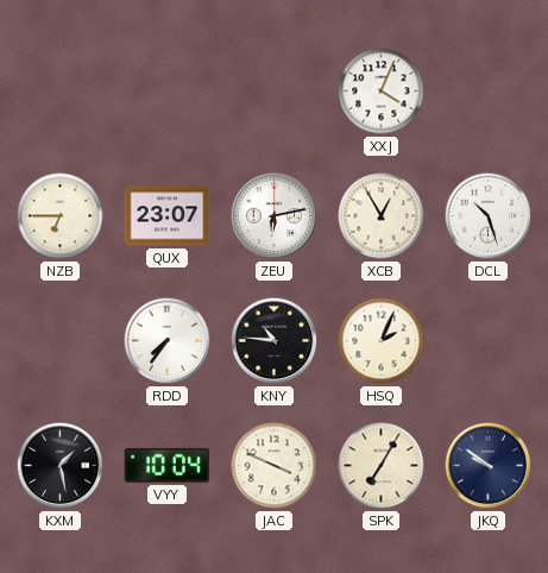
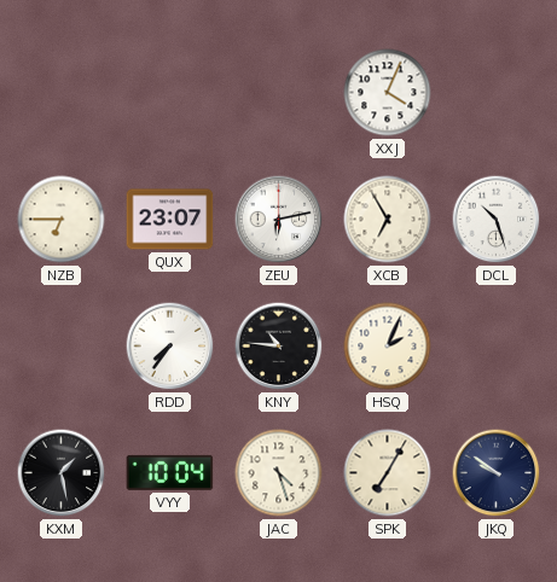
XCB: 12:55 -> 6:55 (388, 220)
JAC: 3:49 -> 4:27 (279, 473)
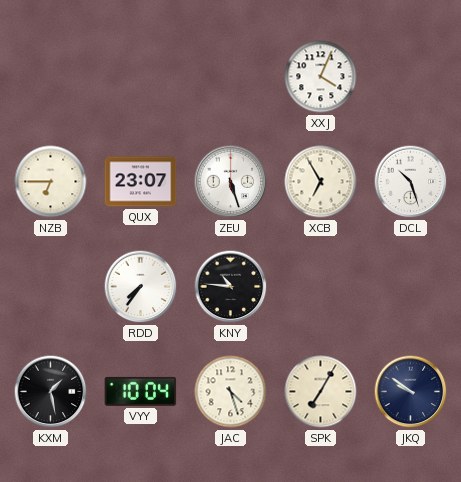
ZEU: 6:13 -> 5:27 (231, 182)
HSQ: 2:04 -> none (388, 347)
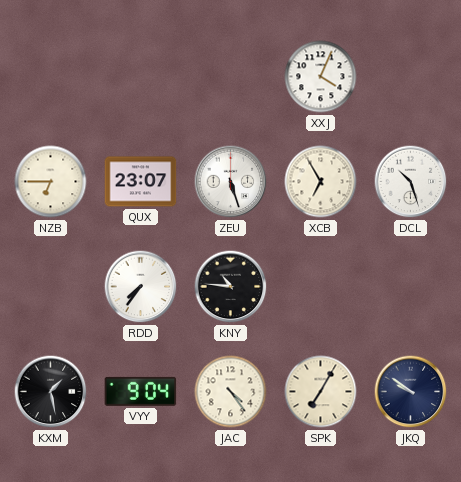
VYY: 10:04 -> 9:04 (141, 391)
JAC: 4:27 -> 4:24 (231, 392)
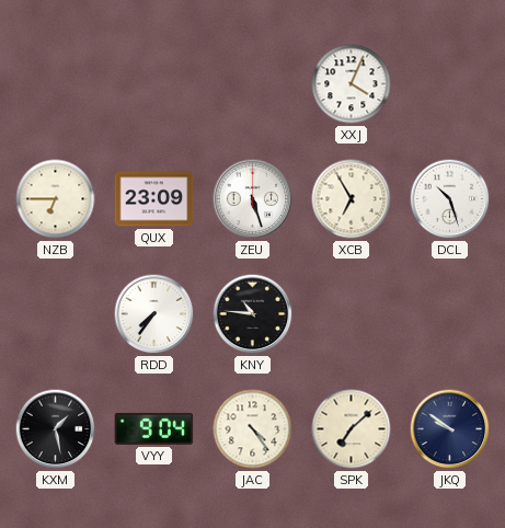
QUX: 23:07 -> 23:09 (154, 199)
SPK: 7:05 -> 7:08 (352, 429)
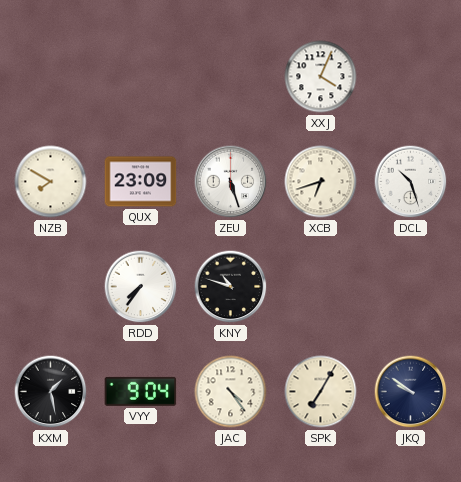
NZB: 6:45 -> 7:50 (51, 182)
XCB: 6:55 -> 6:42 (321, 182)
KNY: 10:46 -> 10:48 (231, 287)
SPK: 7:08 -> 7:05 (321, 392)
